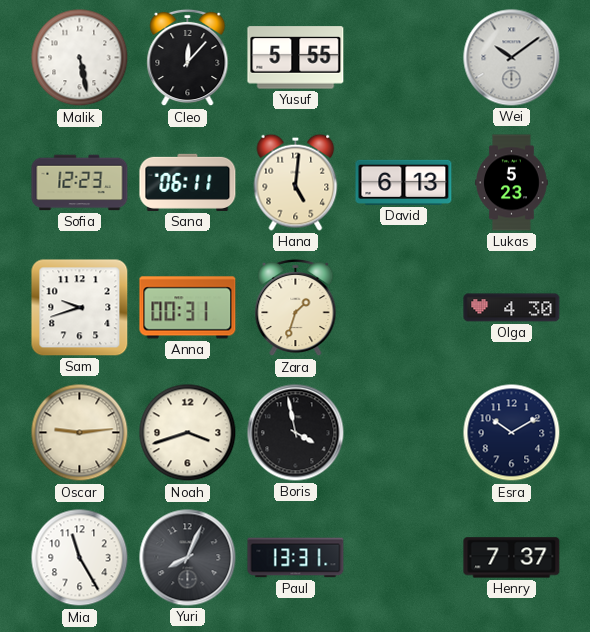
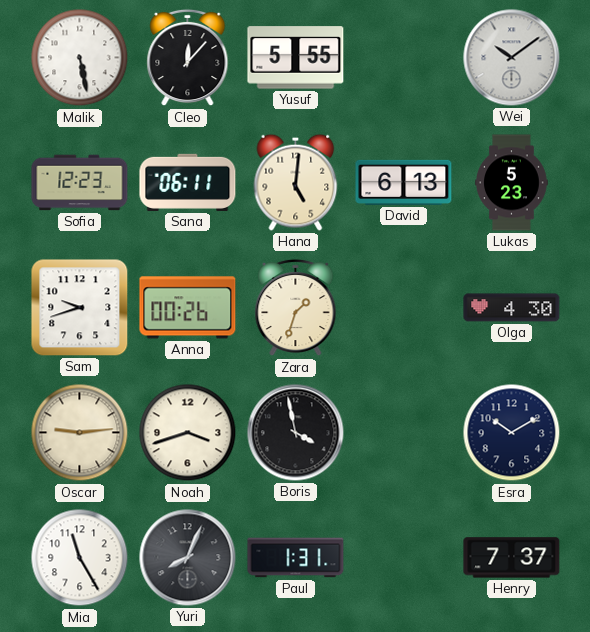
Anna: 00:31 -> 00:26 (188, 308)
Paul: 13:31 -> 1:31 (296, 558)
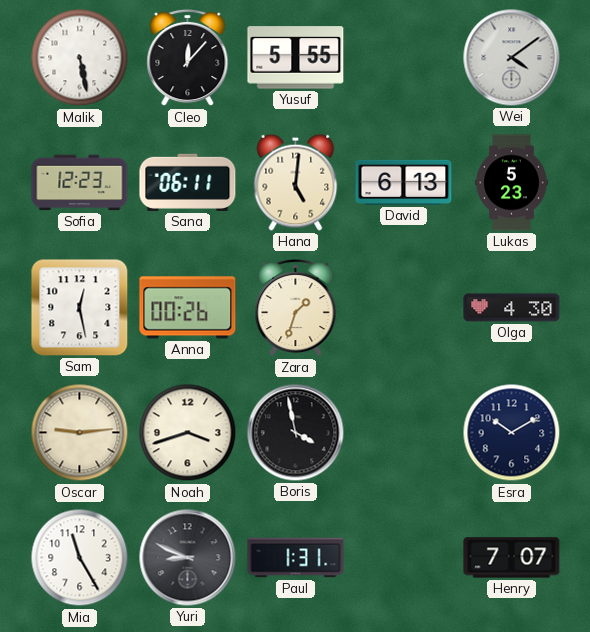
Wei: 10:09 -> 4:09 (512, 58)
Sam: 9:42 -> 12:28 (80, 308)
Yuri: 8:04 -> 8:49 (188, 558)
Henry: 7:37 -> 7:07 (512, 558)
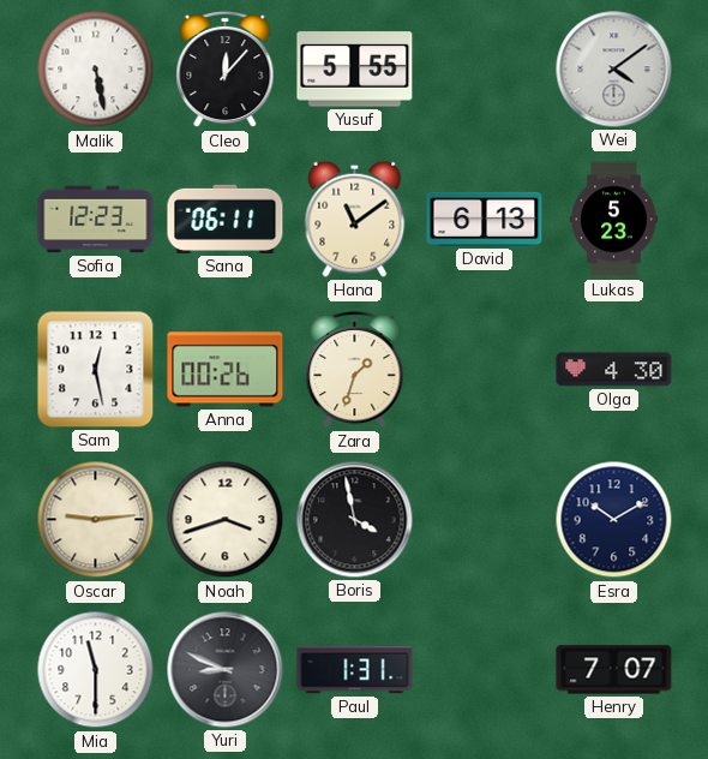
Hana: 5:01 -> 11:09 (355, 219)
Mia: 11:25 -> 11:30 (96, 670)
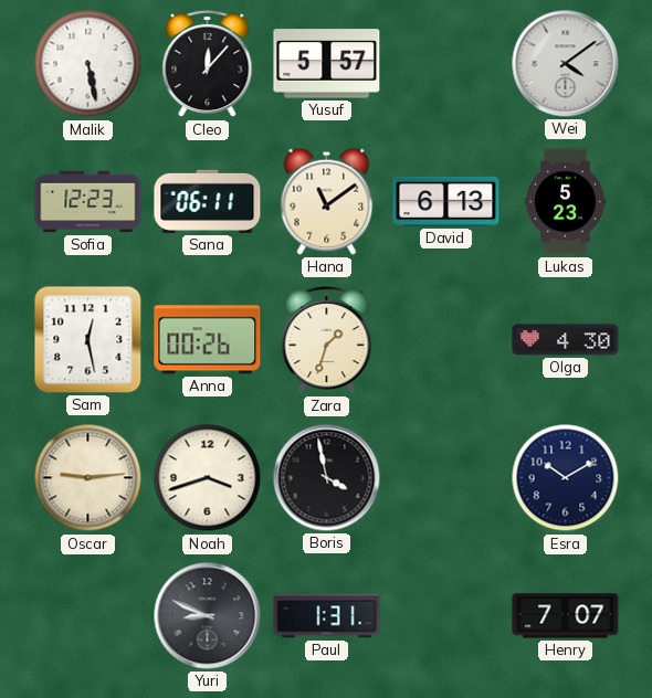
Yusuf: 5:55 -> 5:57 (327, 64)
Mia: 11:30 -> none (96, 670)
